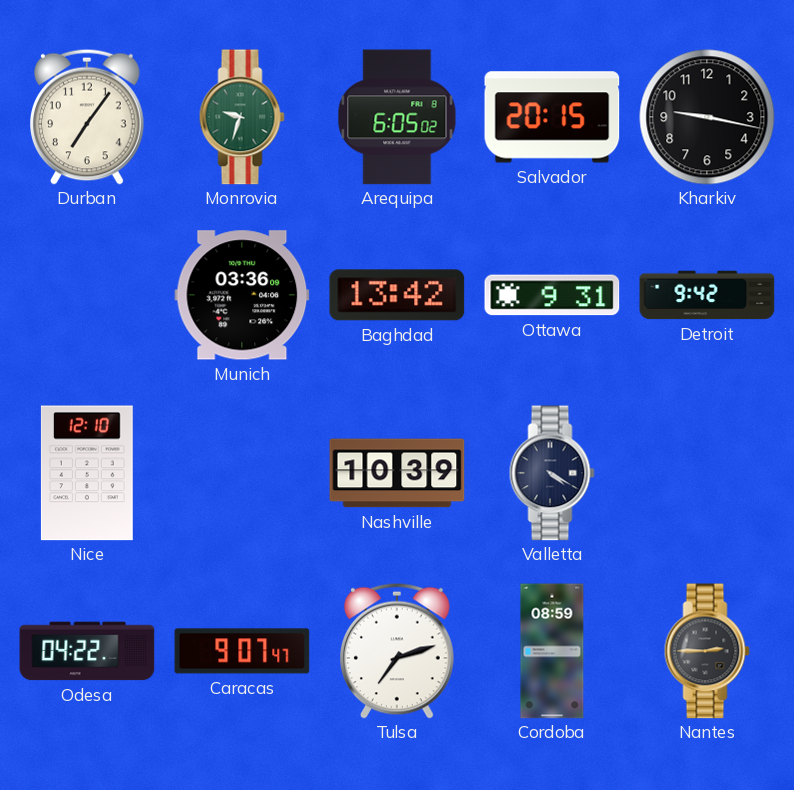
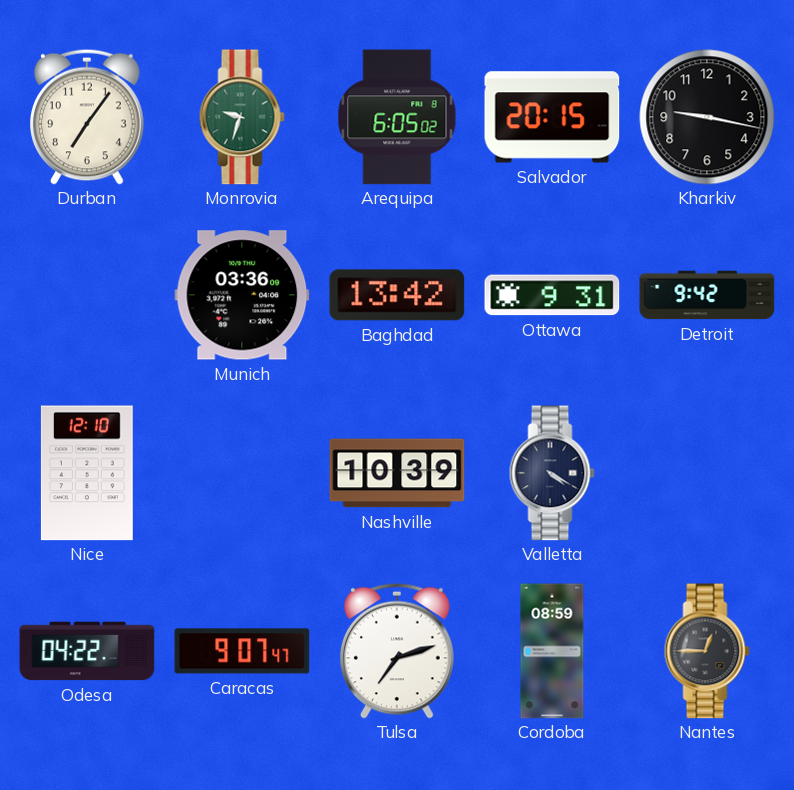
Nantes: 2:45 -> 12:45 (707, 651)
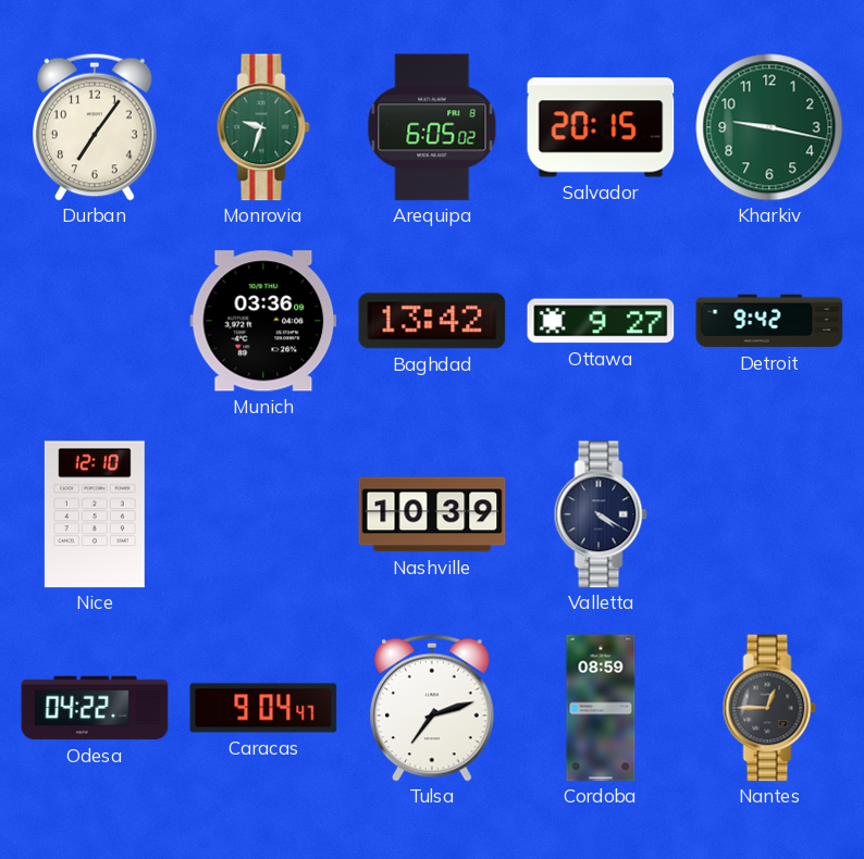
Kharkiv dial: black -> green (769, 127)
Ottawa: 9:31 -> 9:27 (601, 321)
Caracas: 9:07 -> 9:04 (263, 708)
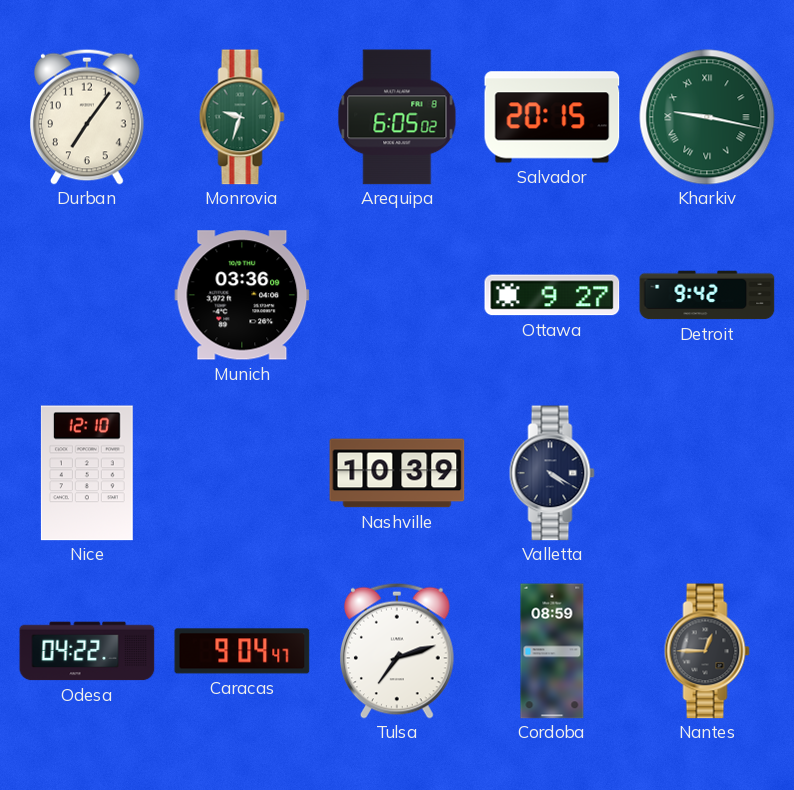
Kharkiv numerals: Arabic -> Roman (707, 117)
Baghdad: 13:42 -> none (432, 321)
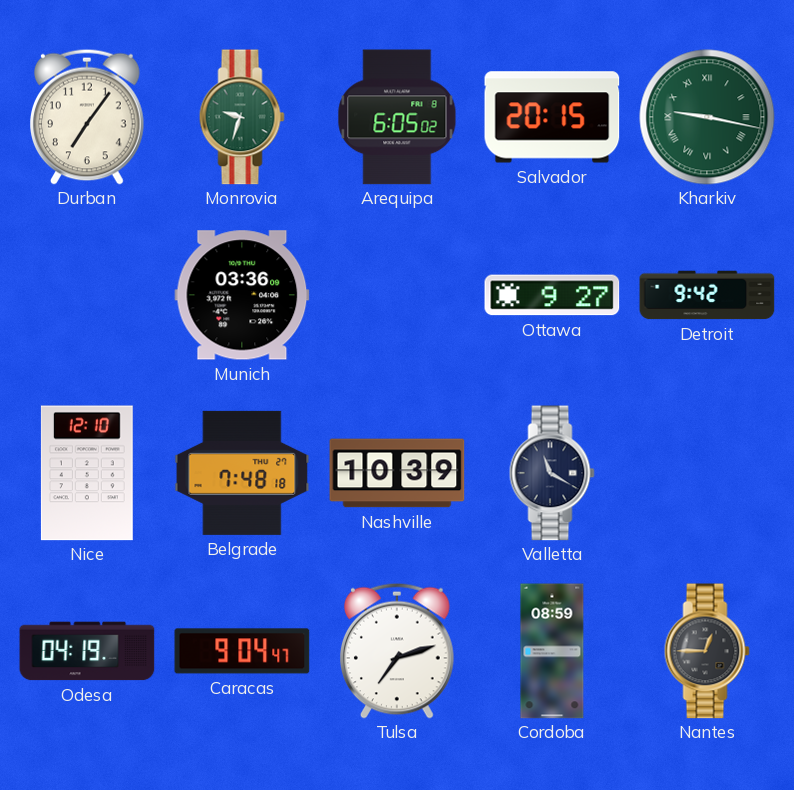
Belgrade: none -> 7:48 (242, 473)
Valletta: 4:20 -> 11:20 (552, 473)
Odesa: 04:22 -> 04:19 (87, 651)
